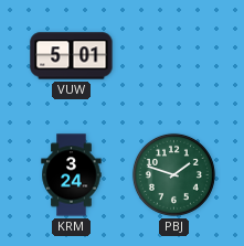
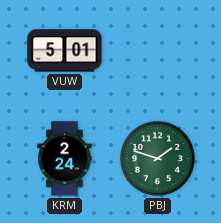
KRM: 3:24 -> 2:24 (65, 159)
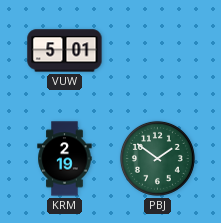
KRM: 2:24 -> 2:19 (65, 159)
PBJ: 1:48 -> 1:51 (157, 158)
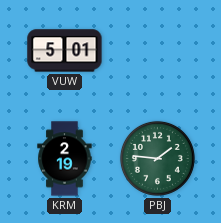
PBJ: 1:51 -> 1:46 (157, 158)
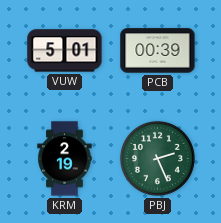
PCB: none -> 00:39 (158, 51)
PBJ: 1:46 -> 2:26 (157, 158)
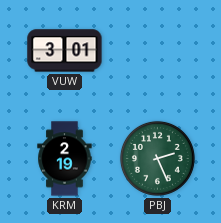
VUW: 5:01 -> 3:01 (65, 51)
PCB: 00:39 -> none (158, 51)
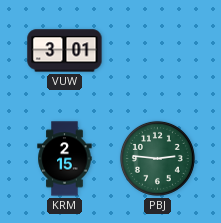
KRM: 2:19 -> 2:15 (65, 159)
PBJ: 2:26 -> 2:46 (157, 158)
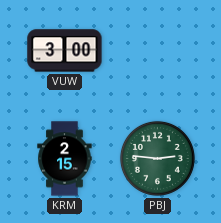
VUW: 3:01 -> 3:00 (65, 51)
